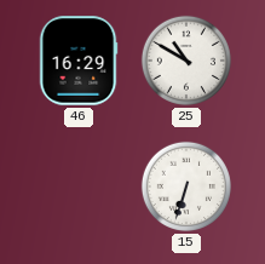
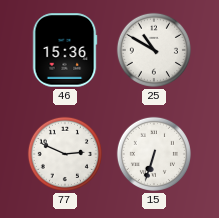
46: 16:29 -> 15:36 (65, 50)
77: none -> 2:49 (65, 154)
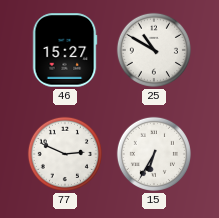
46: 15:36 -> 15:27 (65, 50)
15: 6:33 -> 6:35 (154, 154)
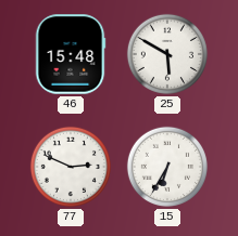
46: 15:27 -> 15:48 (71, 54)
25: 10:50 -> 5:50 (167, 54)
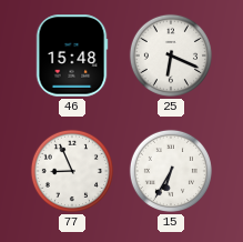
25: 5:50 -> 6:19 (171, 56)
77: 2:49 -> 8:56 (72, 171)
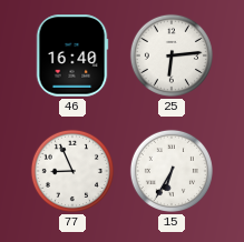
46: 15:48 -> 16:40 (72, 56)
25: 6:19 -> 6:14 (172, 56)
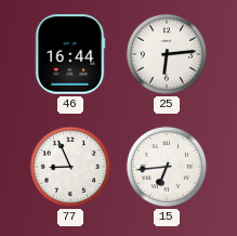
46: 16:40 -> 16:44 (70, 54)
15: 6:35 -> 6:44 (167, 167)
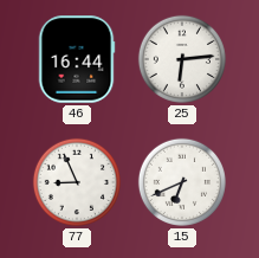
15: 6:44 -> 6:41 (182, 182)
